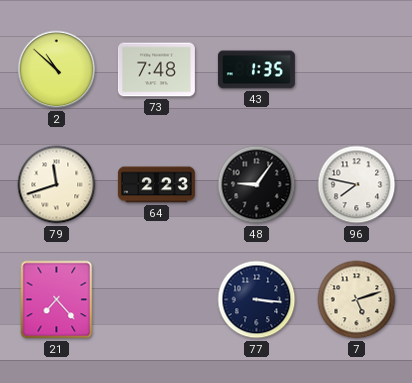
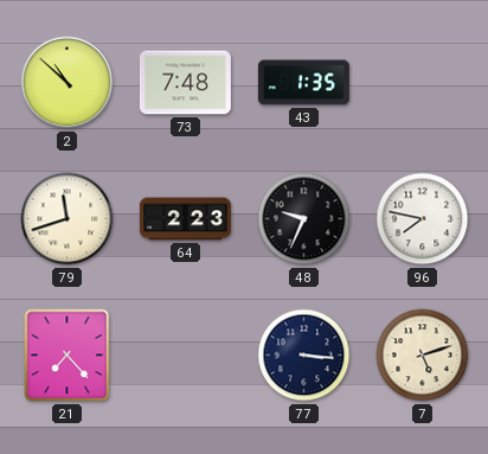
48: 9:06 -> 9:34 (304, 219)
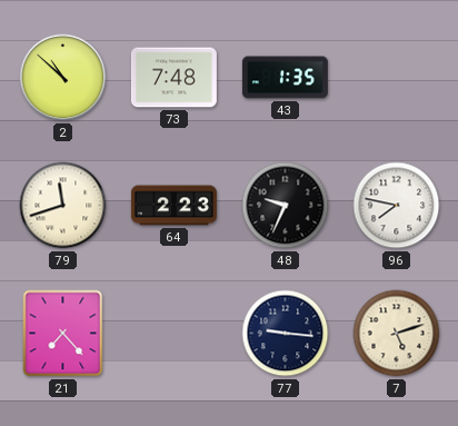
77: 3:16 -> 9:16 (286, 334)
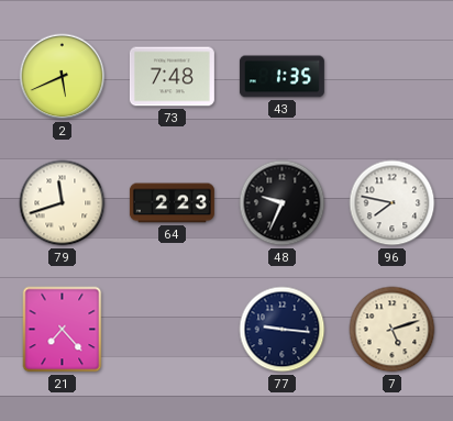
2: 10:52 -> 5:41 (63, 77)
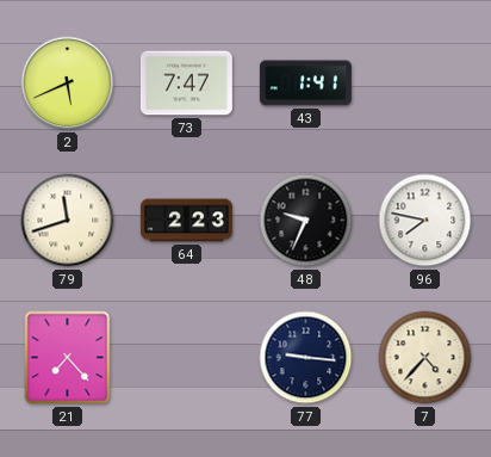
73: 7:48 -> 7:47 (186, 84)
43: 1:35 -> 1:41 (305, 84)
7: 5:12 -> 4:37 (425, 358)
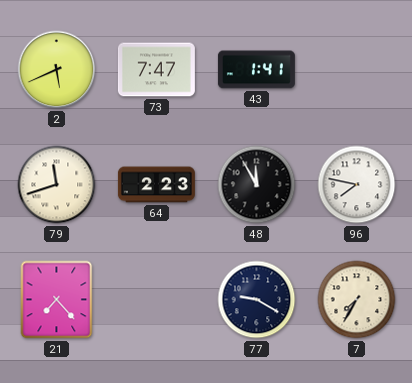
48: 9:34 -> 11:55 (257, 185)
77: 9:16 -> 9:20 (257, 300)
7: 4:37 -> 7:35 (357, 300)
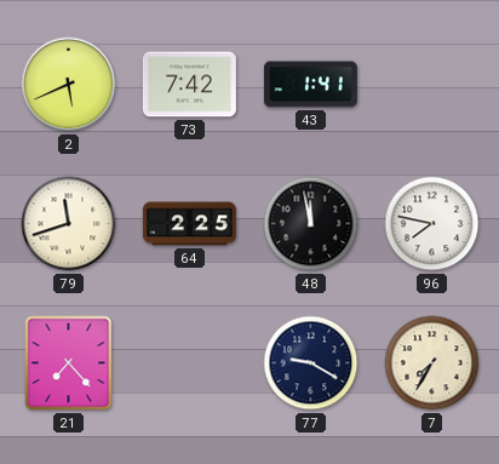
73: 7:47 -> 7:42 (189, 85)
64: 2:23 -> 2:25 (189, 224)
48: 11:55 -> 11:58 (311, 224)
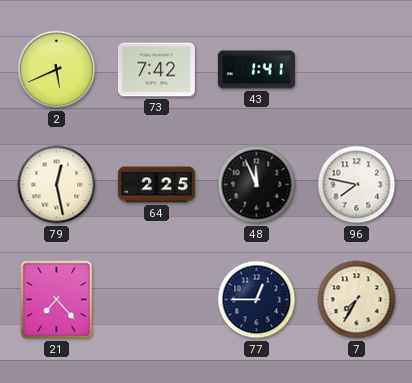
79: 11:42 -> 12:28 (57, 185)
48: 11:58 -> 11:56 (257, 185)
77: 9:20 -> 12:45 (257, 300)
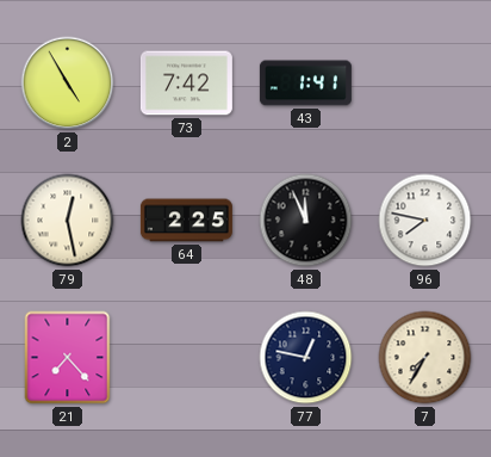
2: 5:41 -> 4:55 (68, 84)
77: 12:45 -> 12:47 (306, 358)
